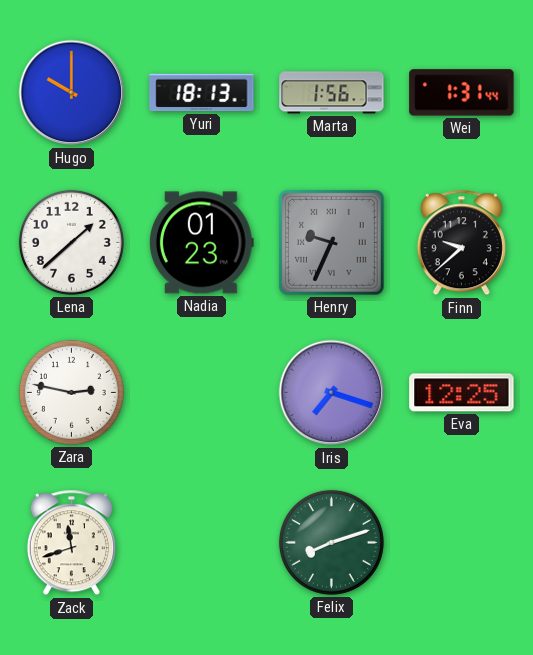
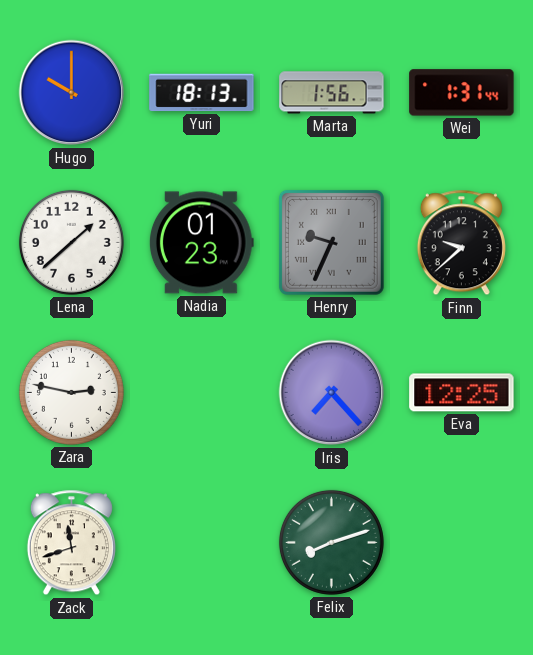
Iris: 7:18 -> 7:23 (332, 393)
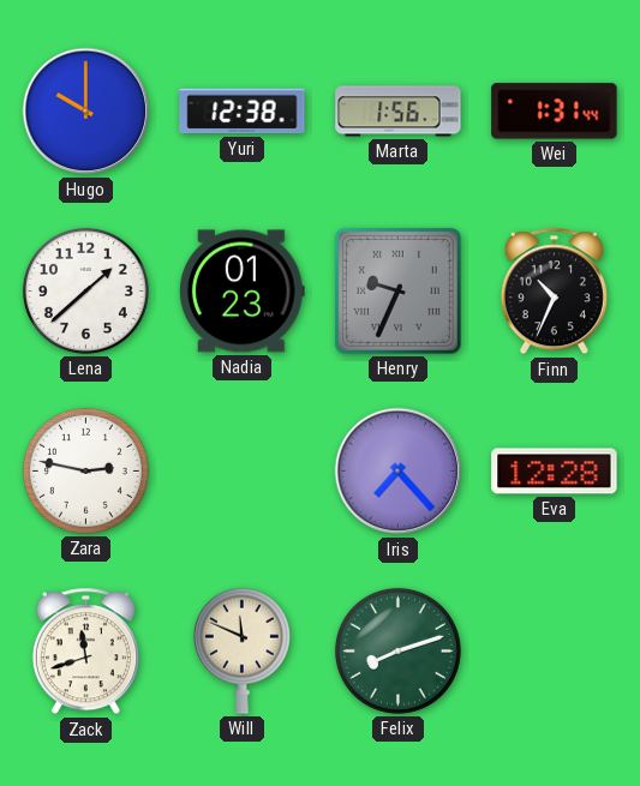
Yuri: 18:13 -> 12:38 (243, 112)
Finn: 9:38 -> 10:34 (554, 292)
Eva: 12:25 -> 12:28 (555, 472)
Will: none -> 11:49 (241, 650)
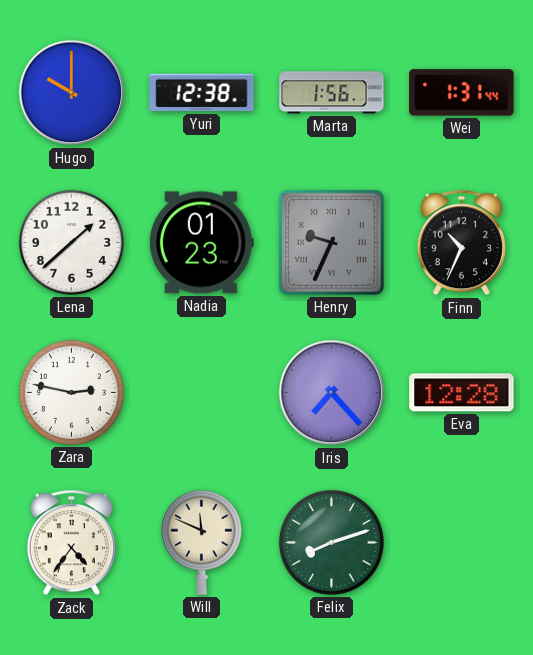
Zack: 11:42 -> 4:36 (71, 543)
